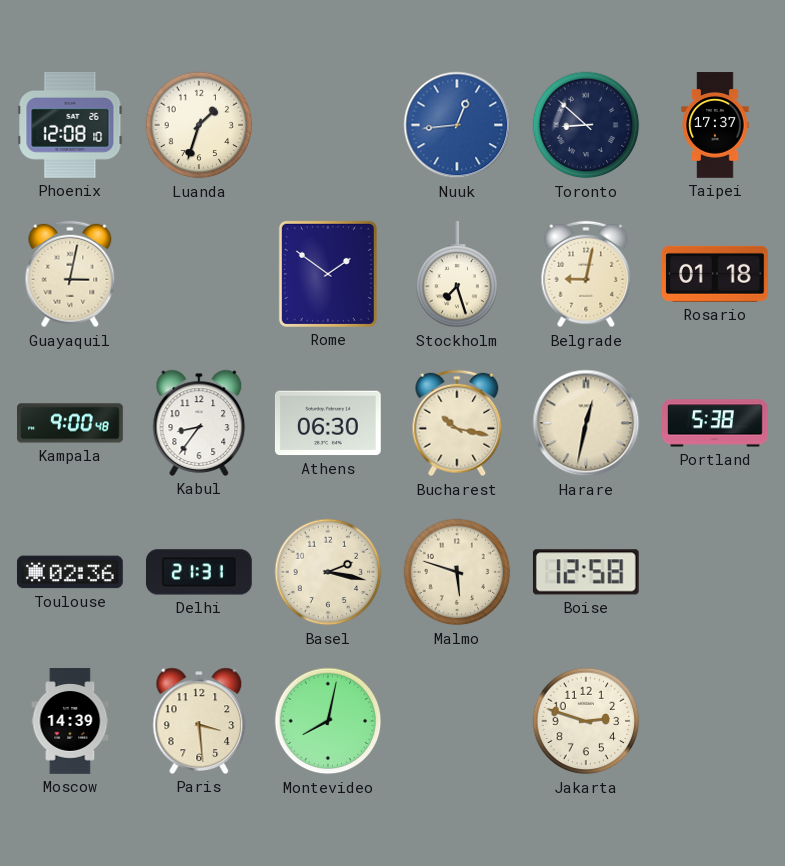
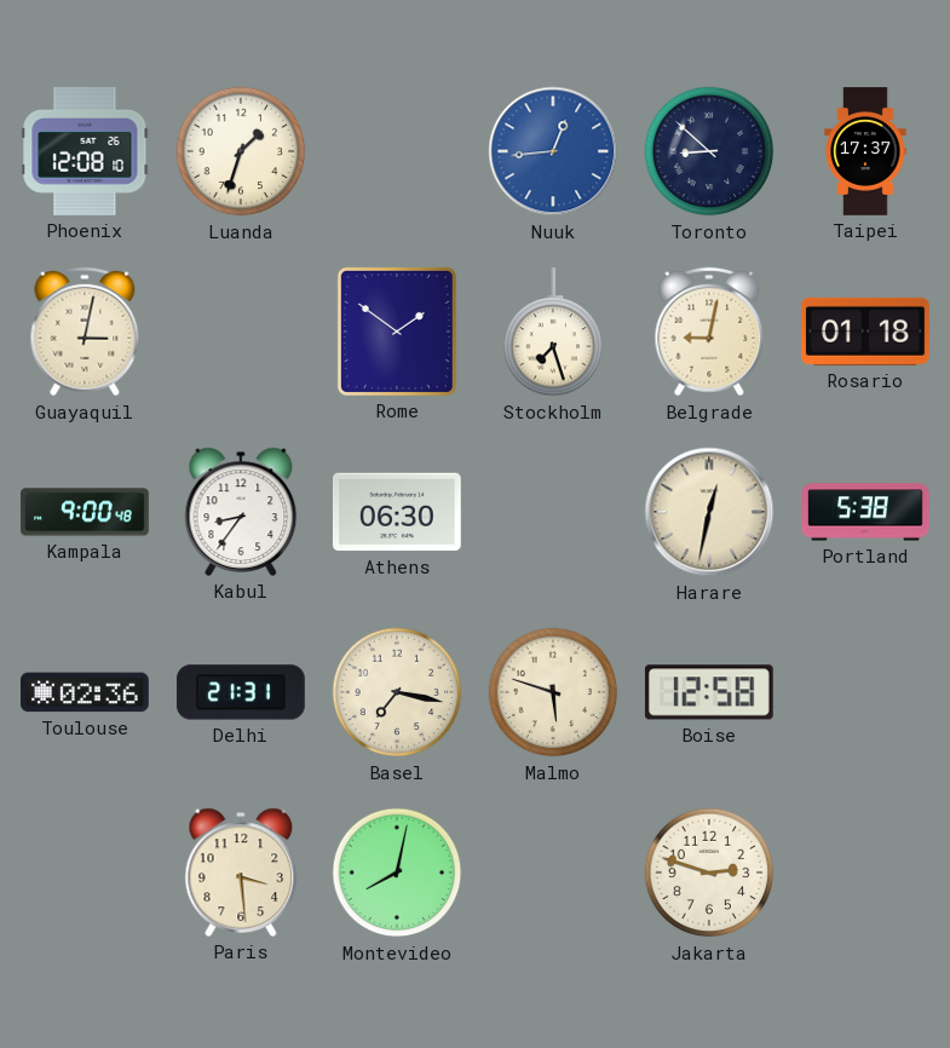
Bucharest: 10:17 -> none (457, 423)
Basel: 2:17 -> 7:17 (397, 692)
Moscow: 14:39 -> none (70, 721)
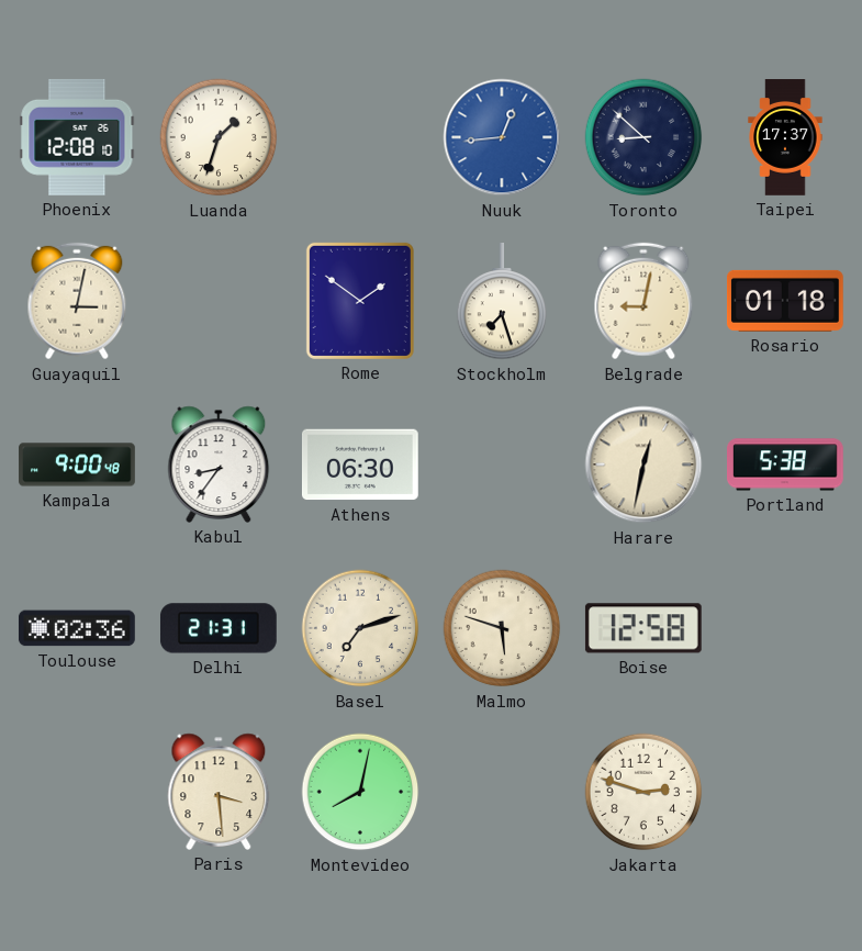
Basel: 7:17 -> 7:12 (360, 628)
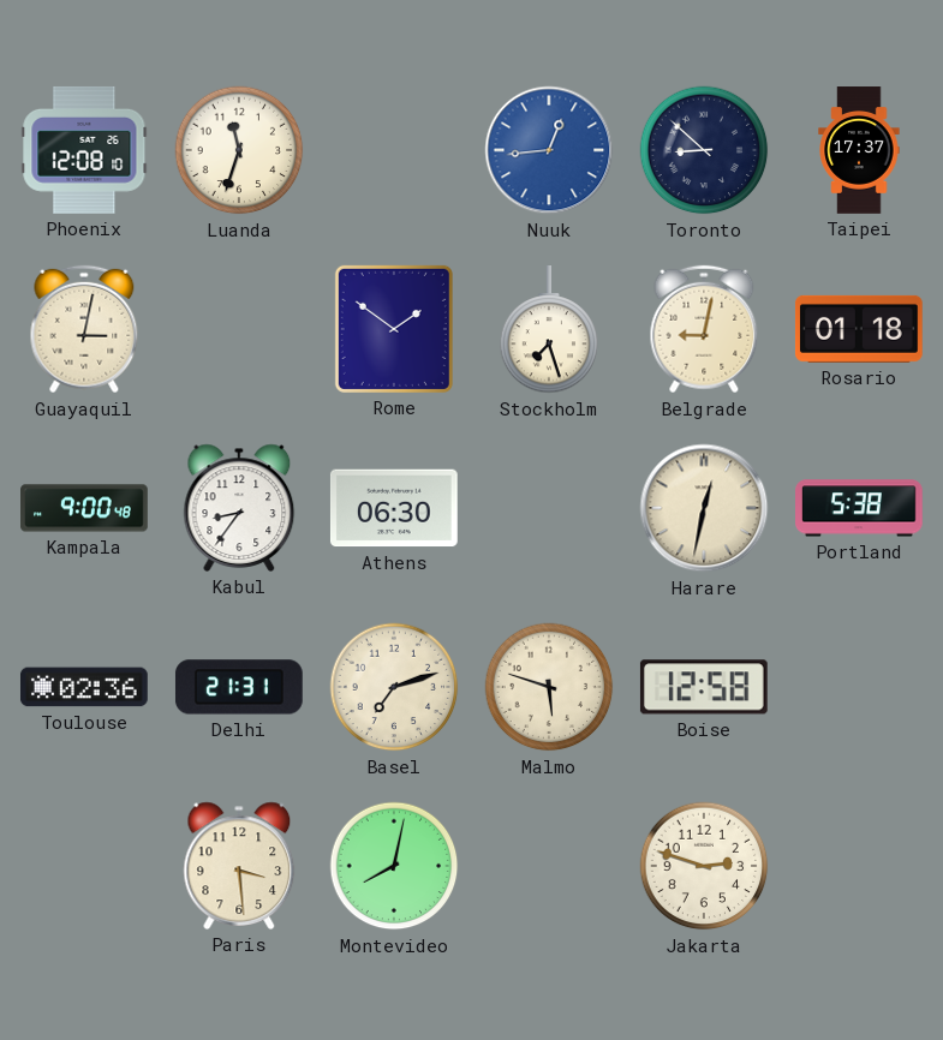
Luanda: 1:33 -> 11:33 (239, 150)
